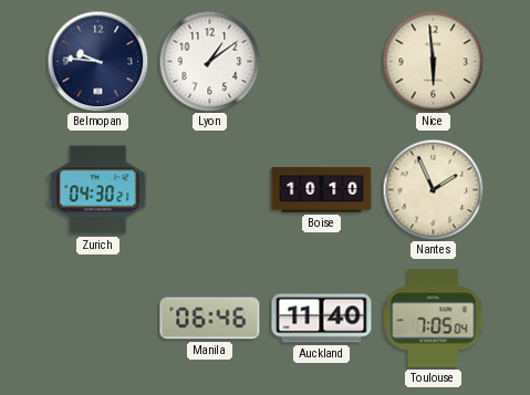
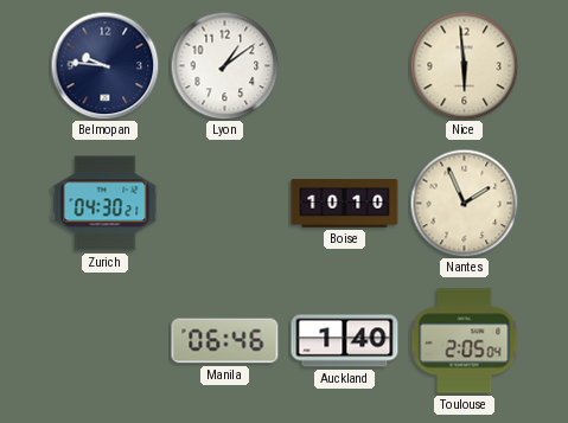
Auckland: 11:40 -> 1:40 (345, 341)
Toulouse: 7:05 -> 2:05 (465, 341)
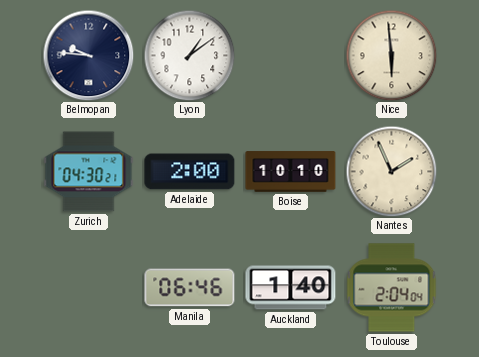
Adelaide: none -> 2:00 (190, 172)
Toulouse: 2:05 -> 2:04 (392, 288)
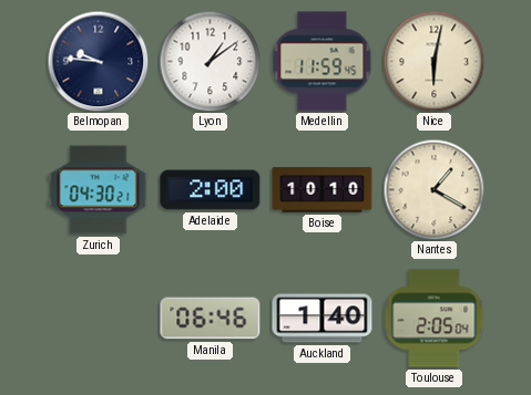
Medellin: none -> 11:59 (323, 62)
Nice: 5:59 -> 6:02 (433, 61)
Nantes: 1:56 -> 1:20 (433, 189)
Toulouse: 2:04 -> 2:05 (435, 319)
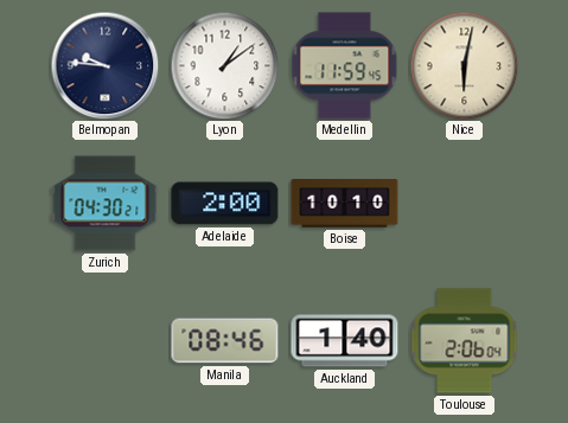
Nantes: 1:20 -> none (433, 189)
Manila: 06:46 -> 08:46 (225, 341)
Toulouse: 2:05 -> 2:06 (465, 341)
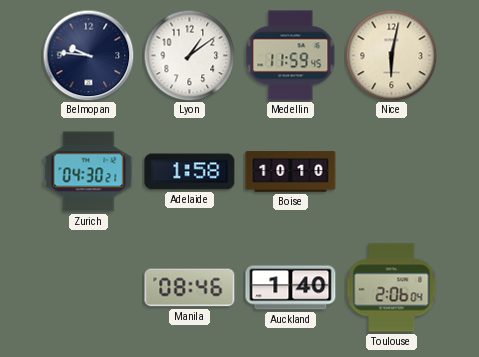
Adelaide: 2:00 -> 1:58 (190, 172)
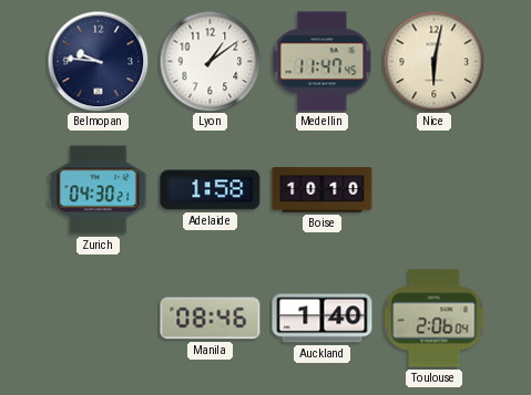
Medellin: 11:59 -> 11:47 (323, 62)
